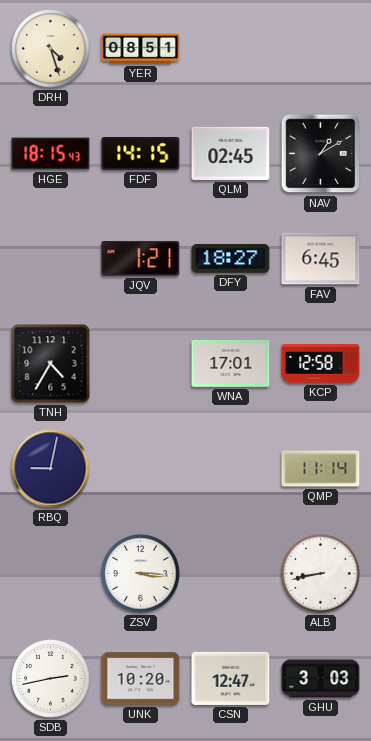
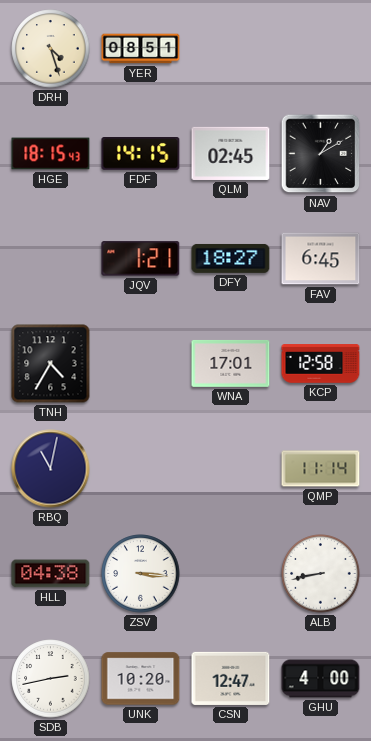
RBQ: 9:02 -> 11:02 (51, 469)
HLL: none -> 04:38 (51, 574)
GHU: 3:03 -> 4:00 (321, 679)
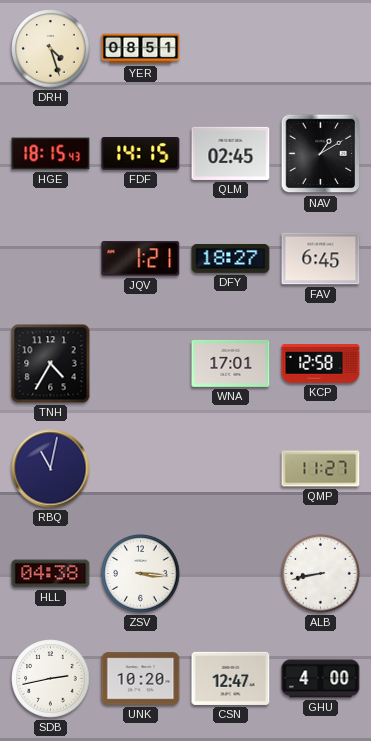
QMP: 11:14 -> 11:27 (321, 469)
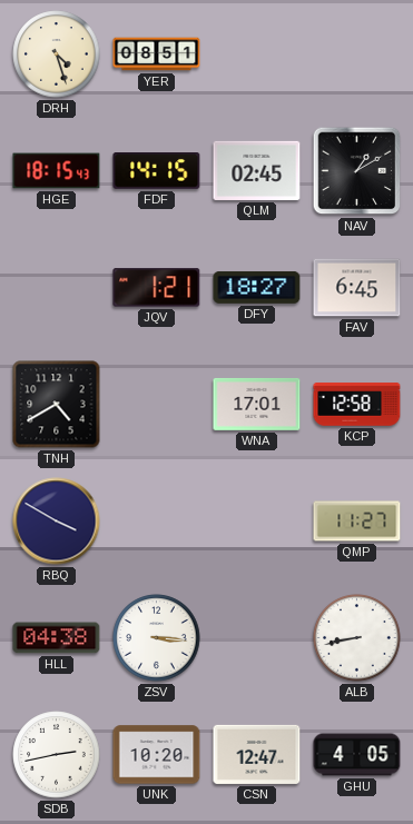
TNH: 4:35 -> 4:40 (57, 405)
RBQ: 11:02 -> 3:50 (57, 522)
GHU: 4:00 -> 4:05 (357, 755)
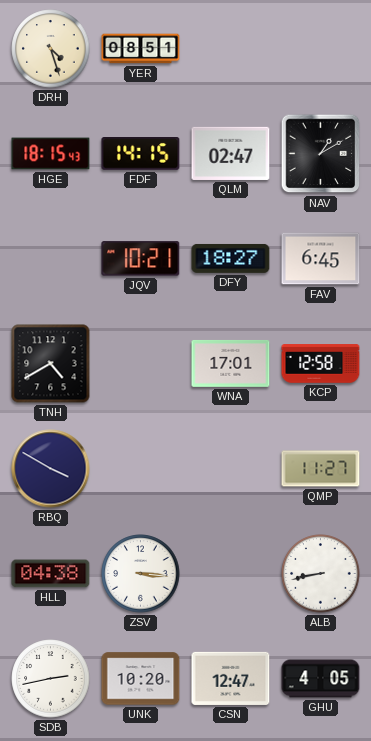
QLM: 02:45 -> 02:47 (231, 153)
JQV: 1:21 -> 10:21 (141, 259)
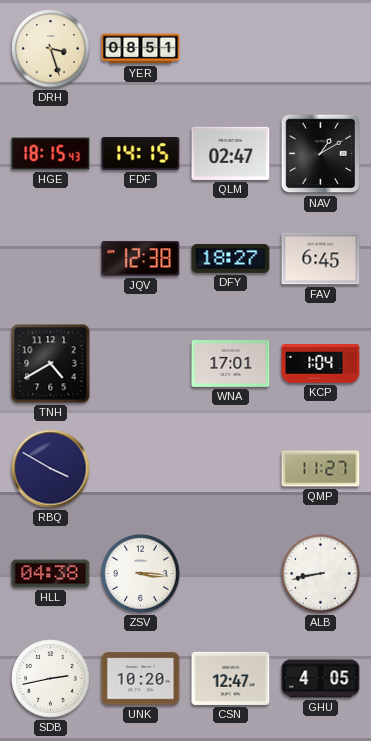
DRH: 4:27 -> 3:27 (51, 49)
JQV: 10:21 -> 12:38 (141, 259)
KCP: 12:58 -> 1:04 (321, 364)
